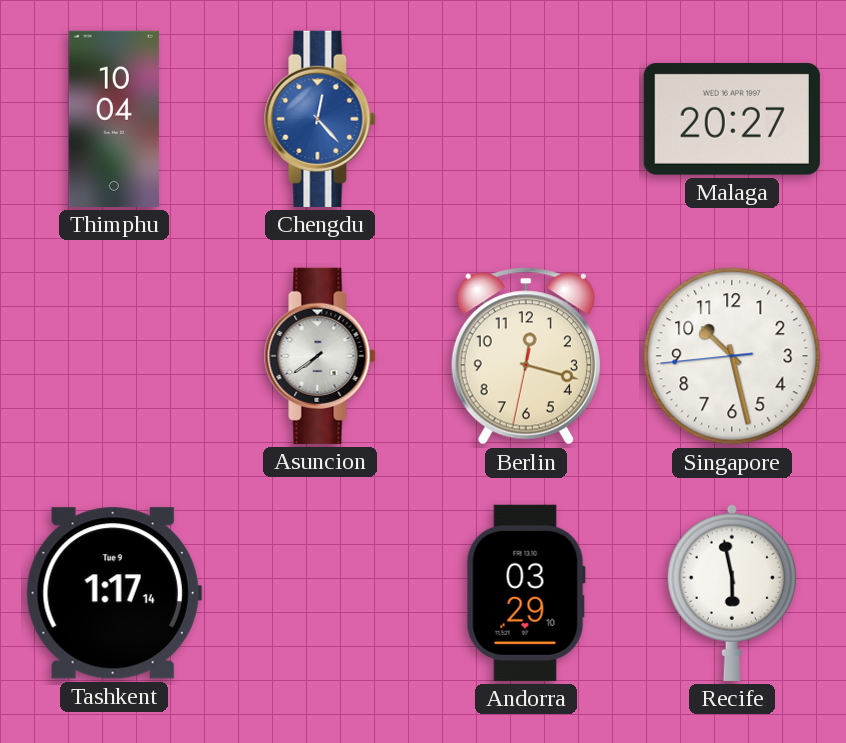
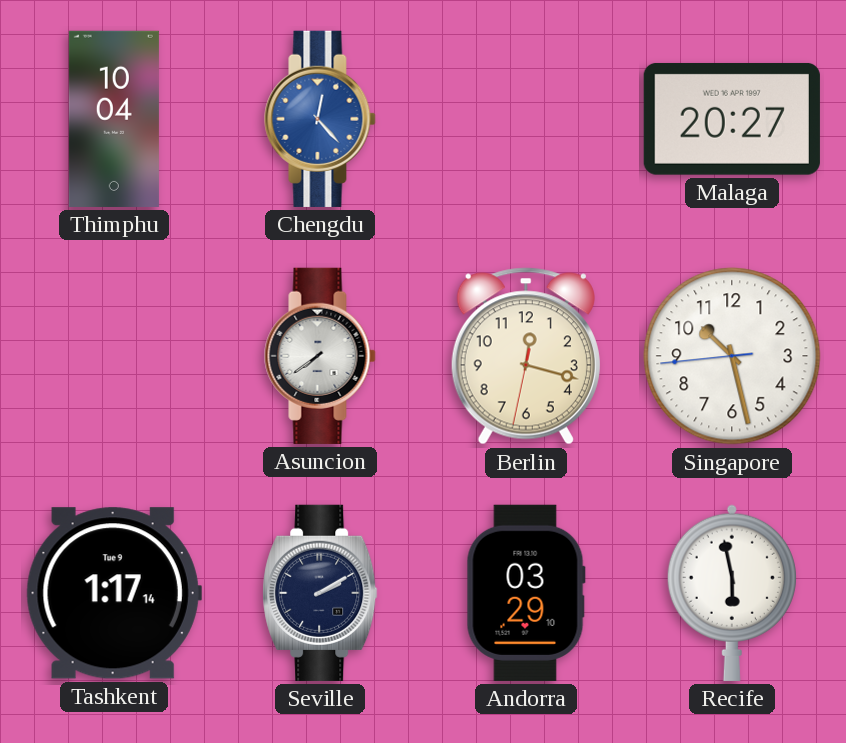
Seville: none -> 2:10 (320, 593)
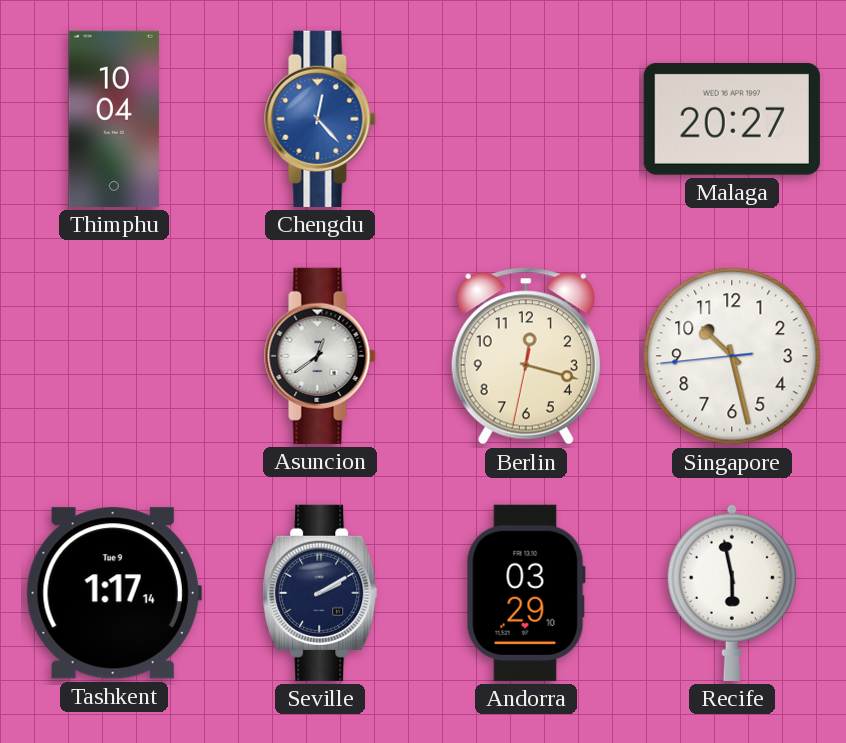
Asuncion: 7:39 -> 12:39 (320, 356)
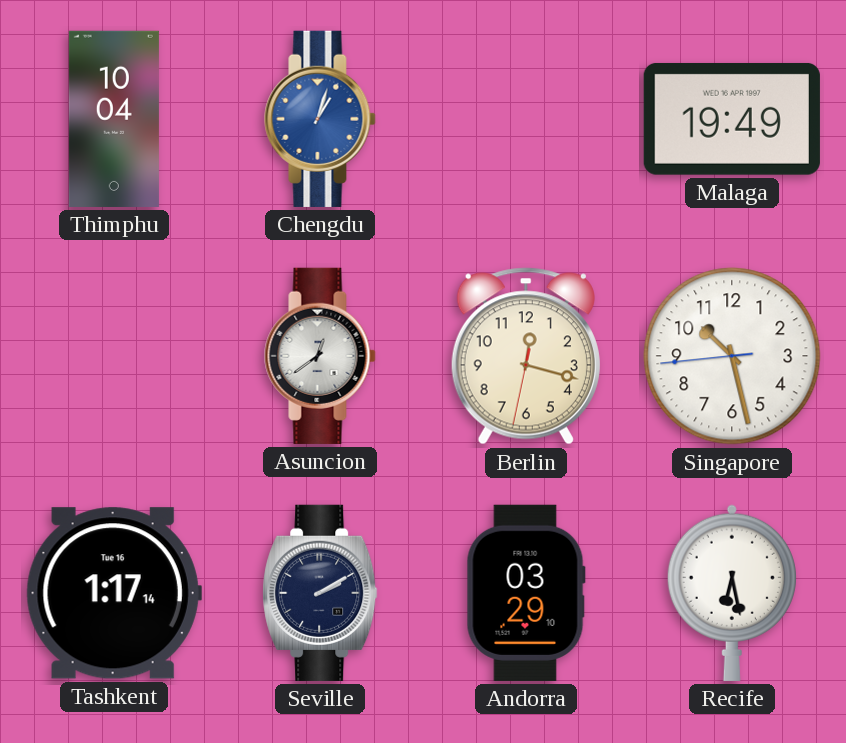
Chengdu: 12:23 -> 1:03 (320, 119)
Malaga: 20:27 -> 19:49 (732, 119)
Tashkent date: Tue 9 -> Tue 16 (114, 593)
Recife: 5:58 -> 6:28 (732, 593)
